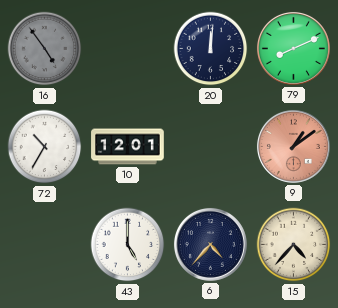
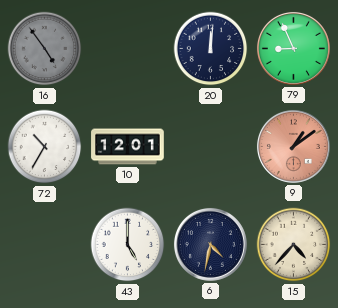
79: 8:11 -> 8:56 (293, 48)
6: 4:37 -> 4:32 (210, 244)
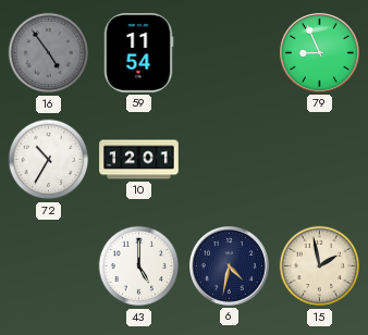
59: none -> 11:54 (138, 53)
20: 12:01 -> none (211, 49)
9: 1:09 -> none (293, 146)
15: 4:37 -> 1:58 (320, 266)
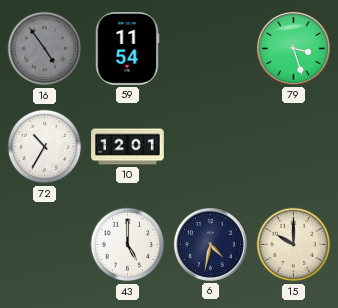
79: 8:56 -> 3:27 (293, 48)
15: 1:58 -> 10:00 (294, 245)
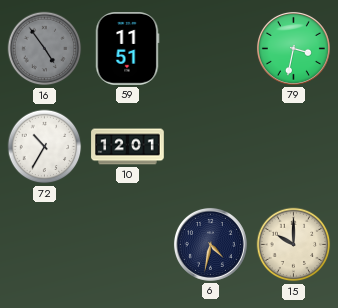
59: 11:54 -> 11:51 (127, 49)
79: 3:27 -> 3:32 (293, 48)
43: 5:00 -> none (128, 245)
